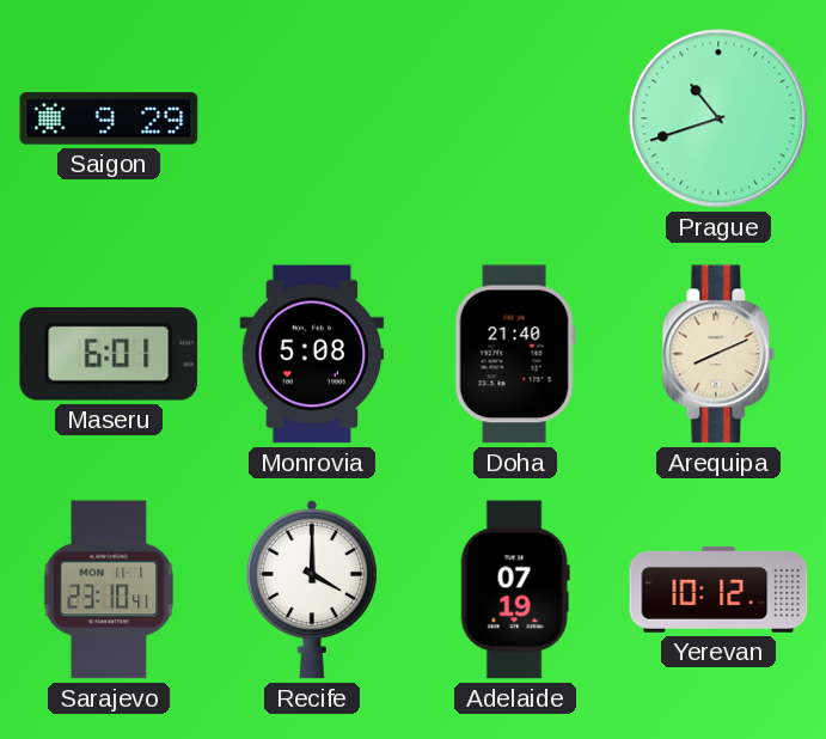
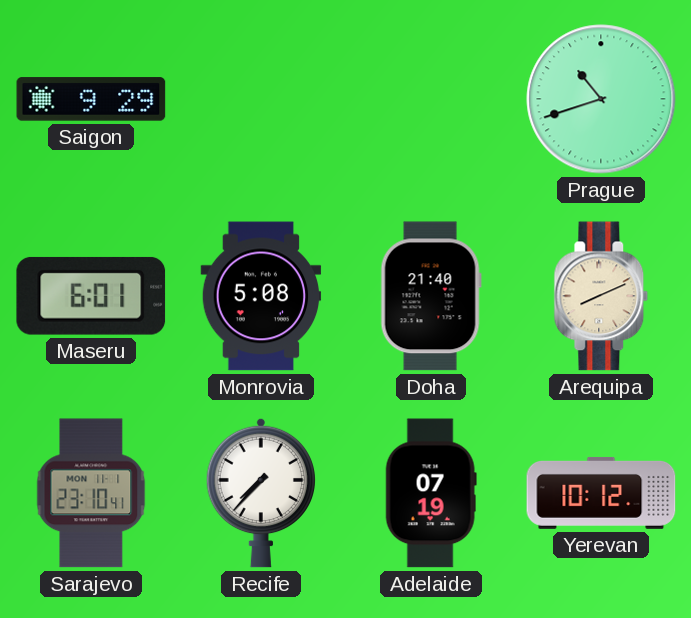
Recife: 4:00 -> 7:37 (260, 493)
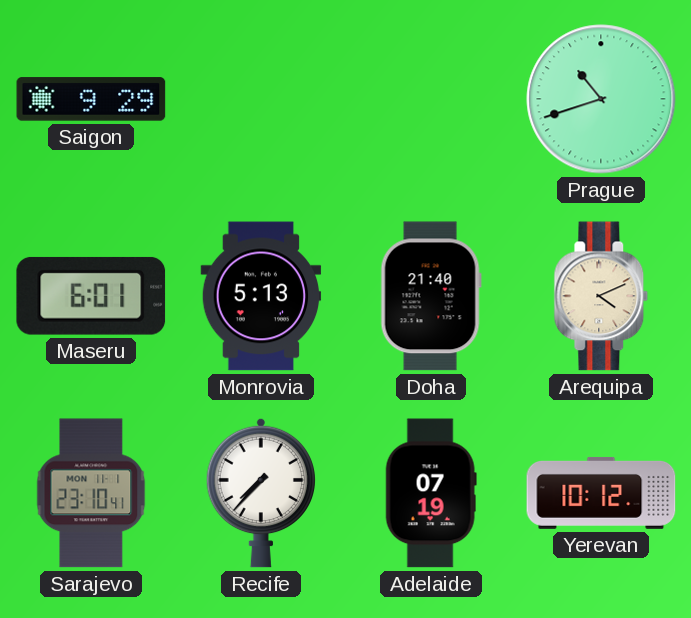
Monrovia: 5:08 -> 5:13 (261, 296)
Arequipa: 8:11 -> 4:11 (601, 296)
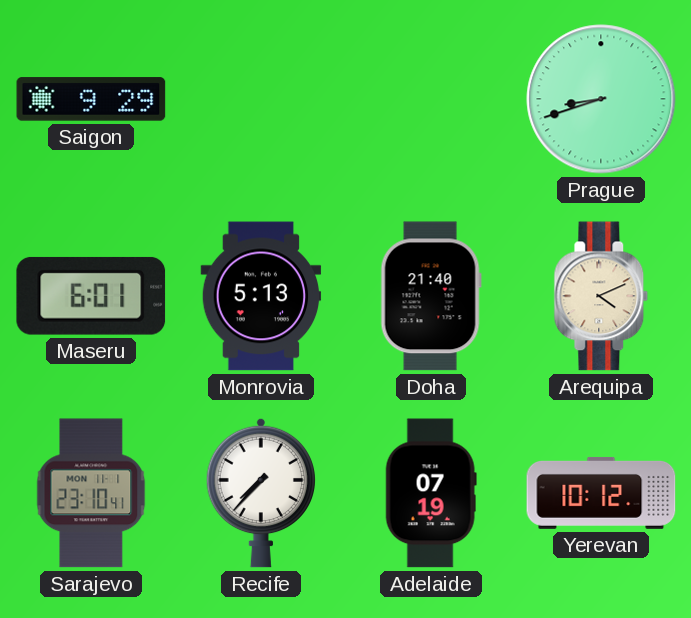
Prague: 10:42 -> 8:42 (601, 99)
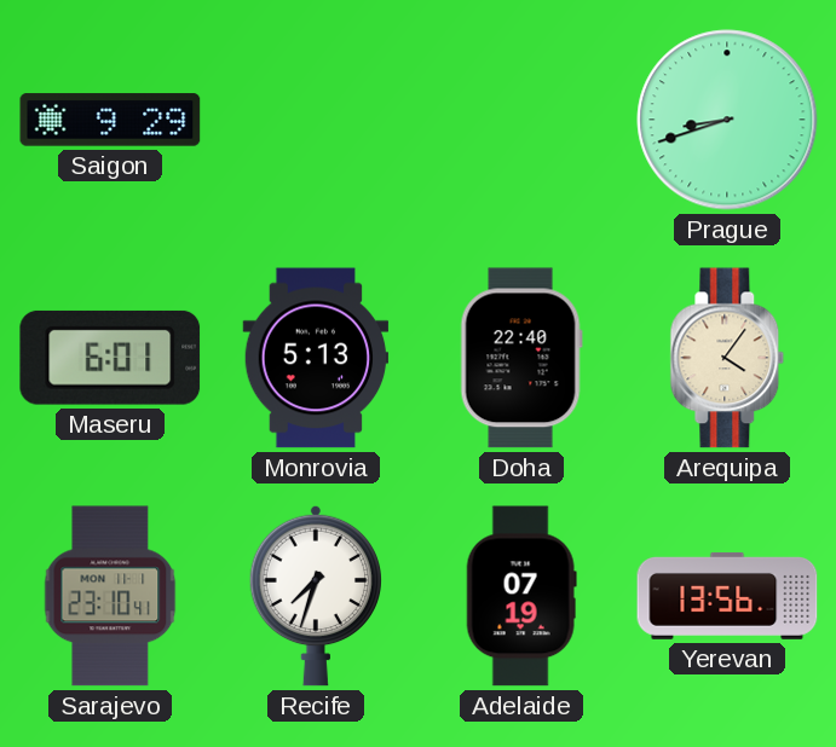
Doha: 21:40 -> 22:40 (521, 358)
Arequipa: 4:11 -> 4:06 (727, 358)
Recife: 7:37 -> 7:33 (315, 596)
Yerevan: 10:12 -> 13:56 (727, 596)
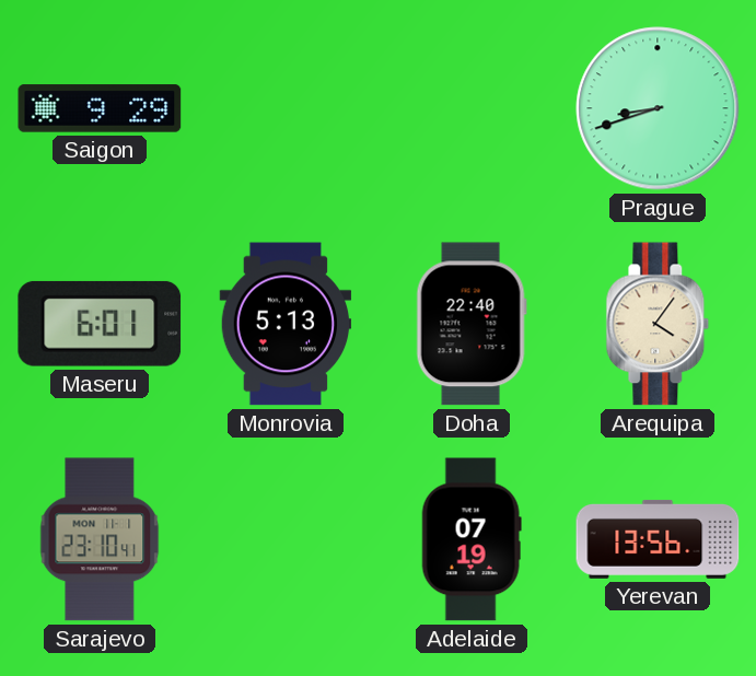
Recife: 7:33 -> none (315, 596)
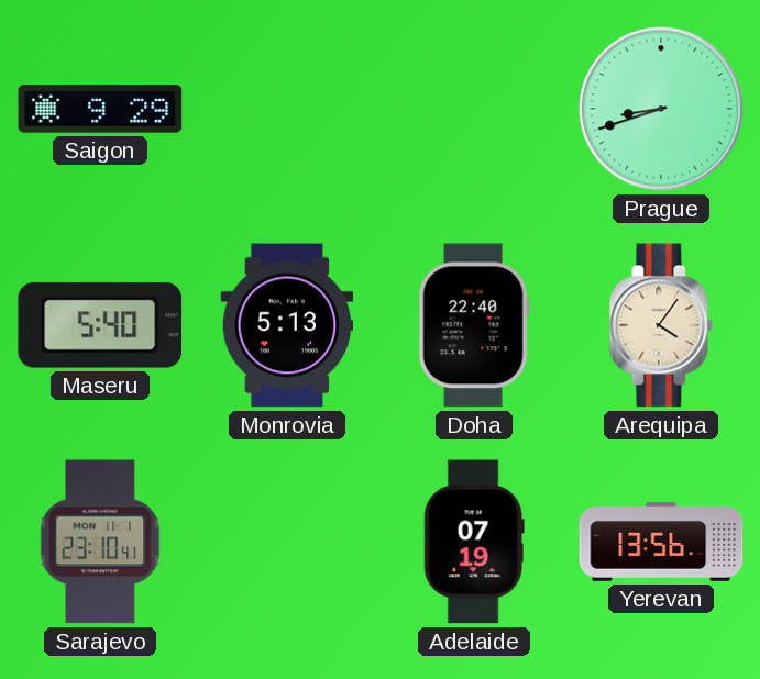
Maseru: 6:01 -> 5:40 (100, 325)
